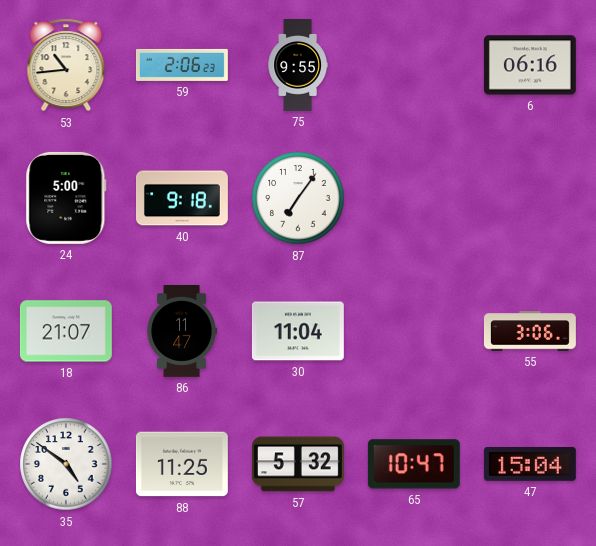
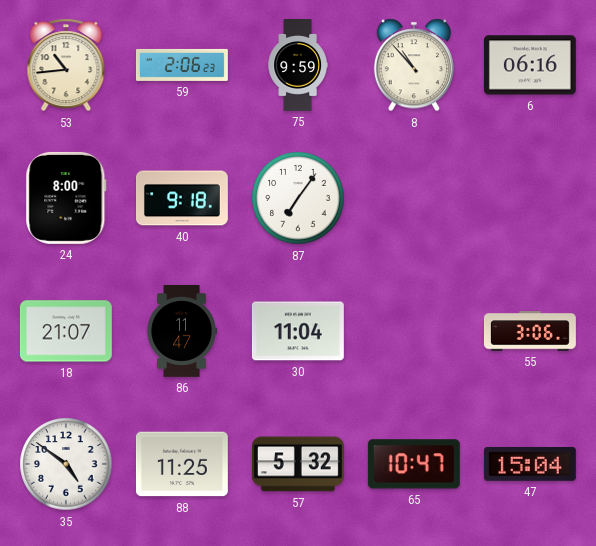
75: 9:55 -> 9:59 (298, 66)
8: none -> 10:53 (413, 65)
24: 5:00 -> 8:00 (66, 198)
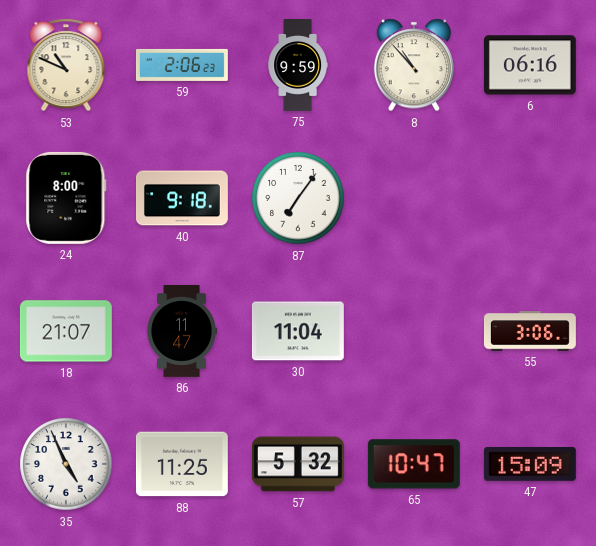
53: 10:44 -> 10:49 (66, 65)
35: 4:51 -> 4:56 (66, 464)
47: 15:04 -> 15:09 (530, 464)
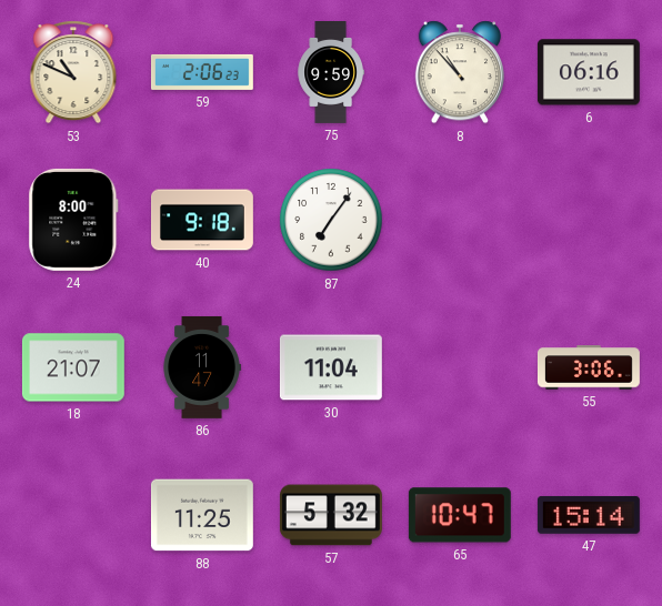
35: 4:56 -> none (66, 464)
47: 15:09 -> 15:14 (589, 515)
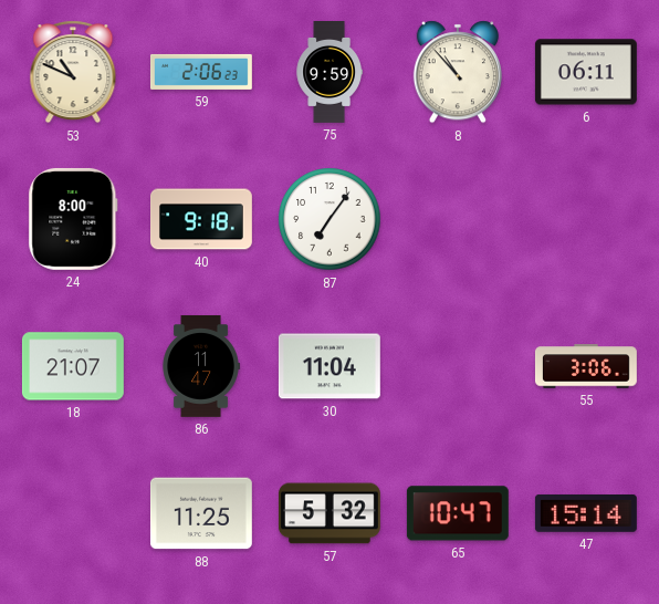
6: 06:16 -> 06:11 (586, 72)
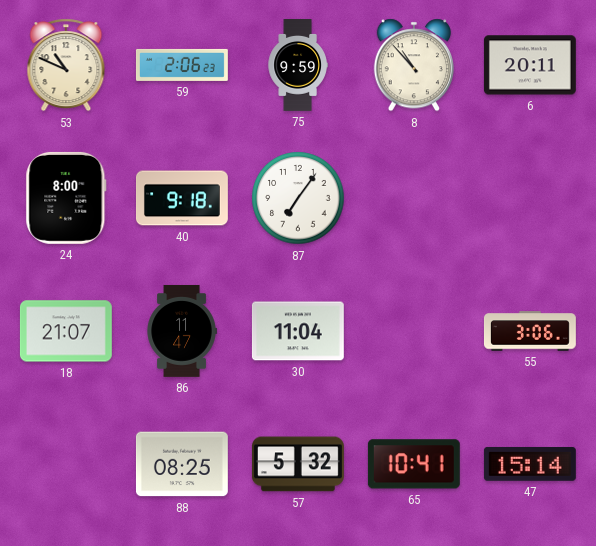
6: 06:11 -> 20:11 (530, 65)
88: 11:25 -> 08:25 (182, 464)
65: 10:47 -> 10:41 (414, 464)
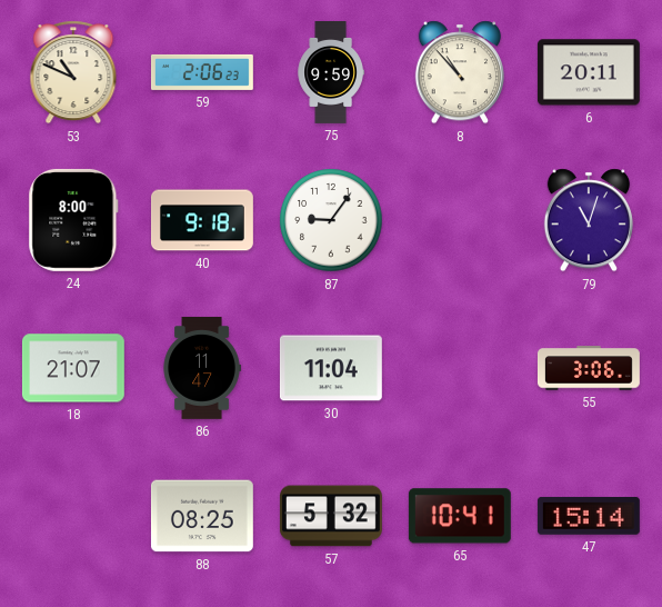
87: 7:06 -> 9:06 (331, 220)
79: none -> 11:03 (588, 220)
